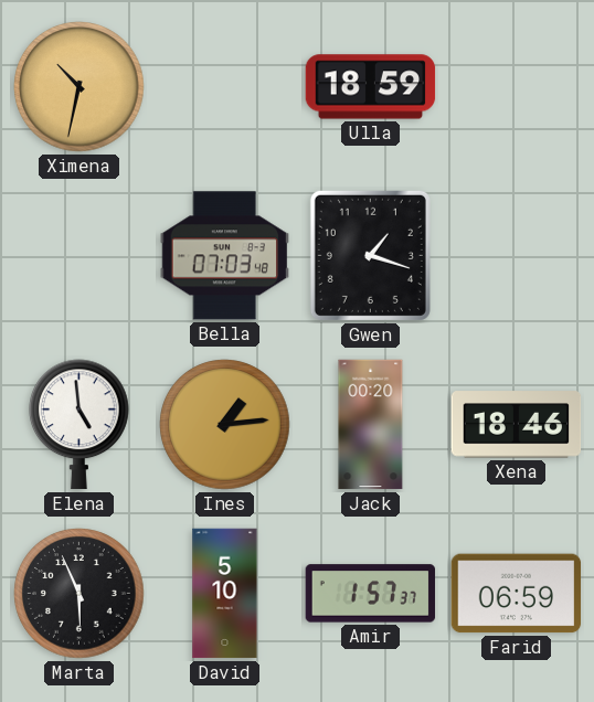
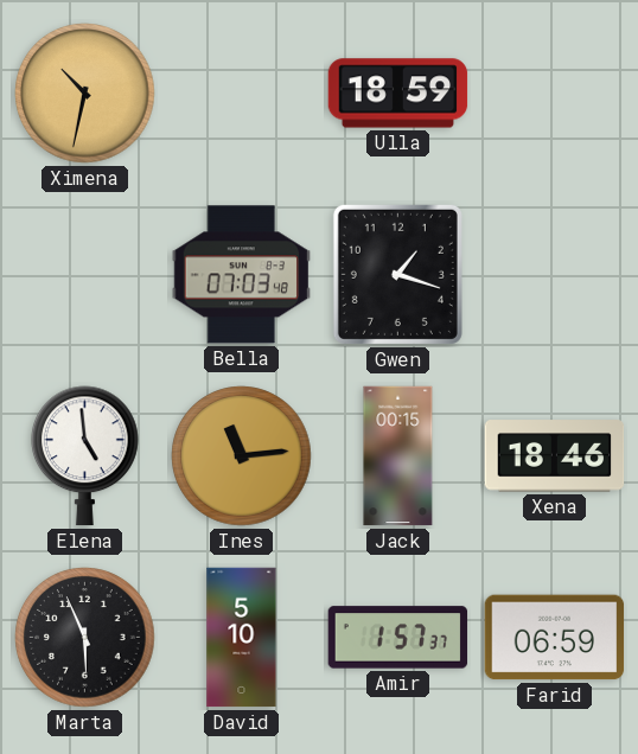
Ines: 1:14 -> 11:14 (242, 456)
Jack: 00:20 -> 00:15 (398, 456)
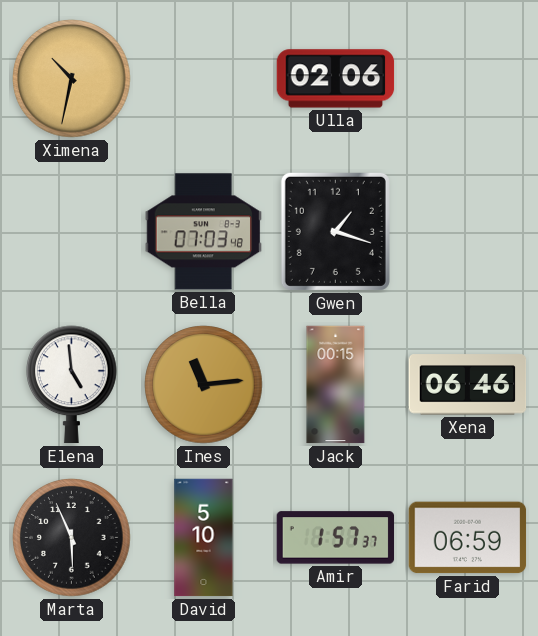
Ulla: 18:59 -> 02:06 (336, 79)
Xena: 18:46 -> 06:46 (468, 385)
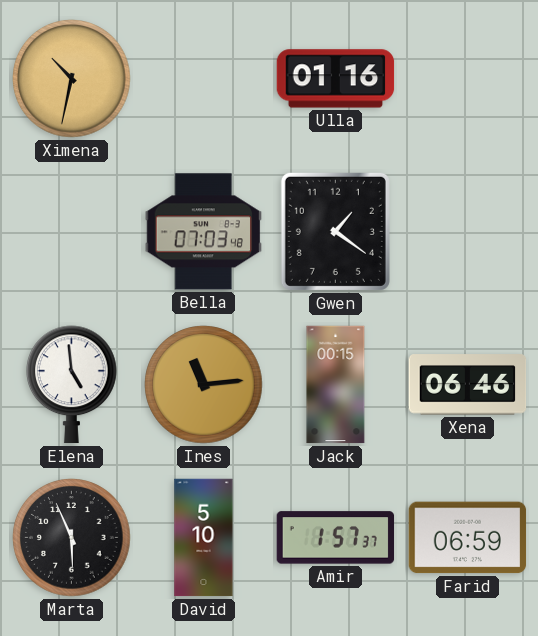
Ulla: 02:06 -> 01:16 (336, 79)
Gwen: 1:18 -> 1:21 (335, 231)
